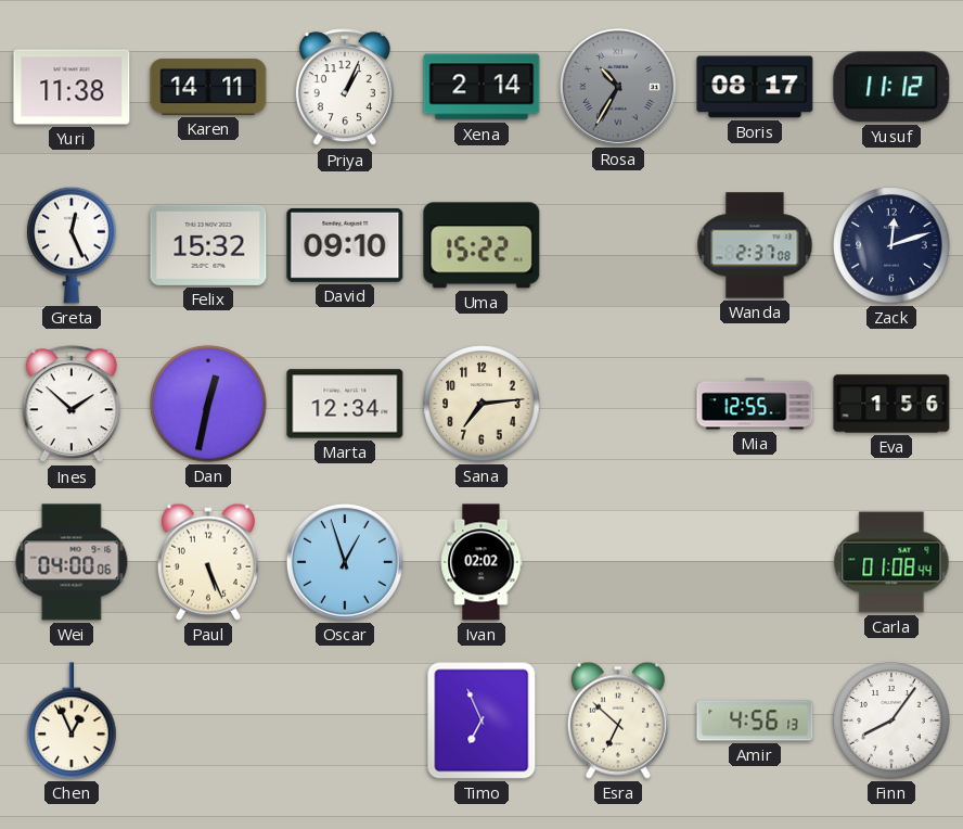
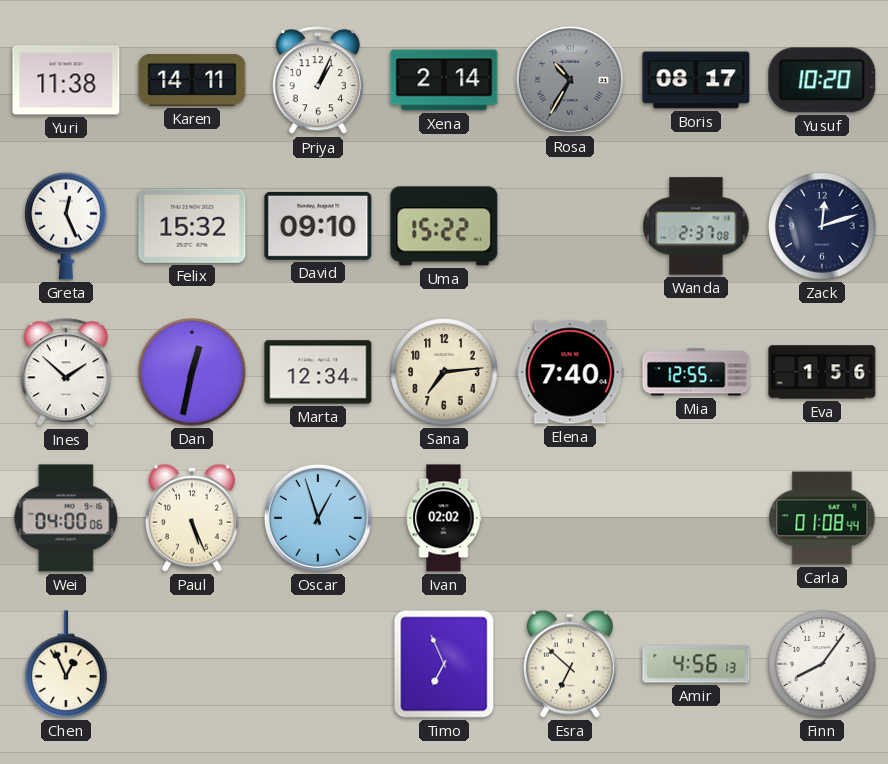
Yusuf: 11:12 -> 10:20 (822, 80)
Elena: none -> 7:40 (570, 372)
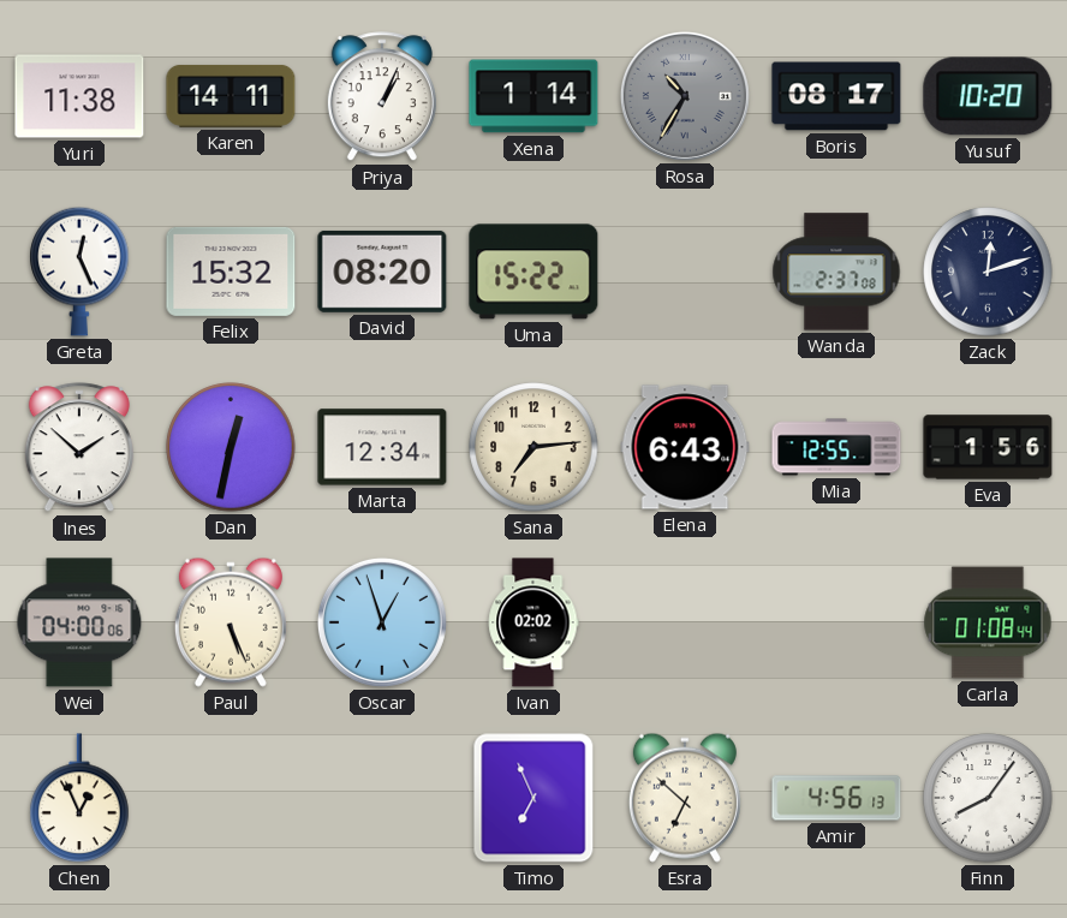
Xena: 2:14 -> 1:14 (533, 96)
David: 09:10 -> 08:20 (382, 272)
Elena: 7:40 -> 6:43 (685, 447)
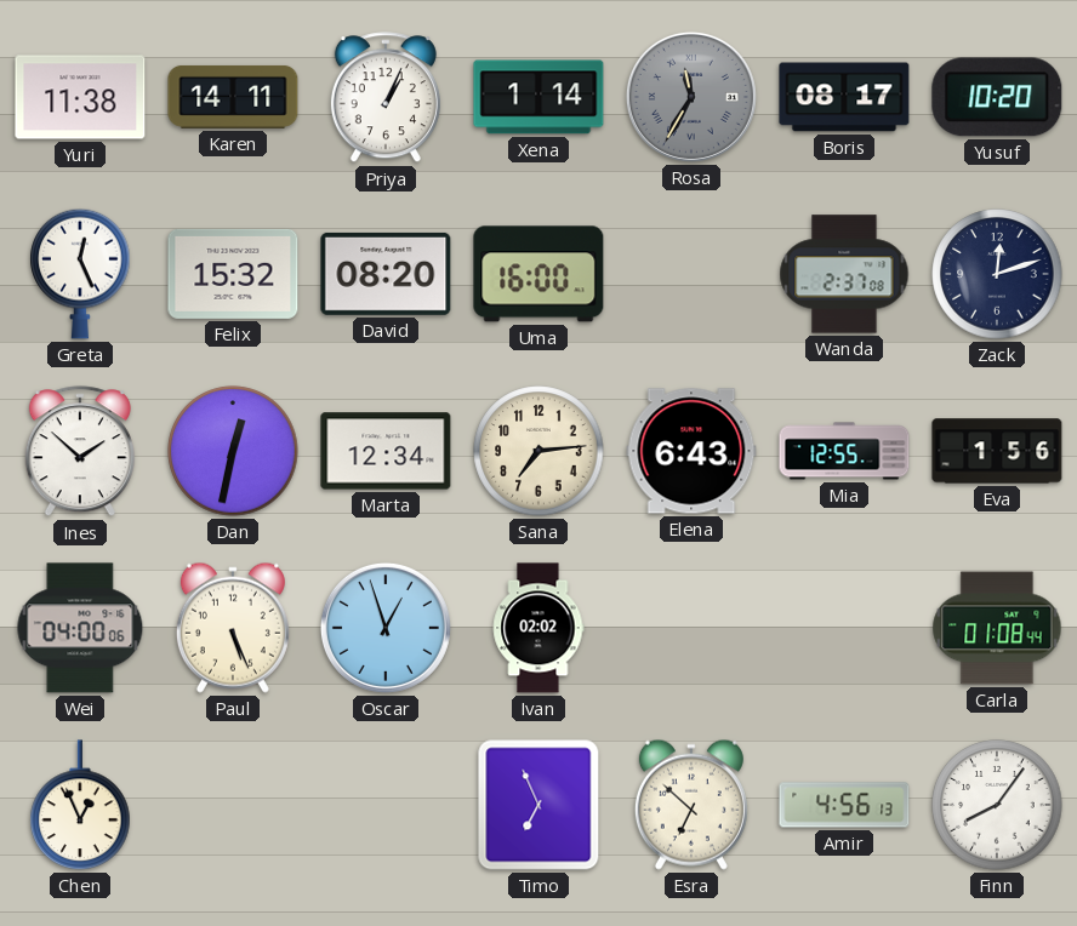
Rosa: 10:35 -> 11:35 (691, 97)
Uma: 15:22 -> 16:00 (538, 274)
